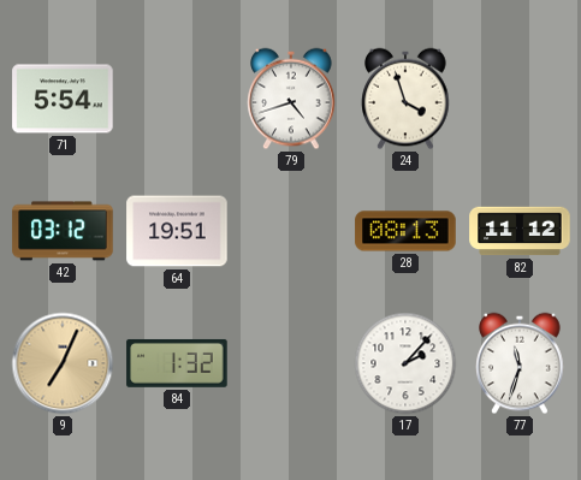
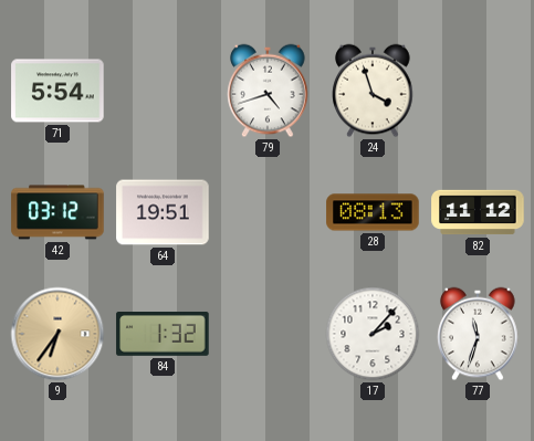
9: 7:04 -> 6:36 (57, 334)
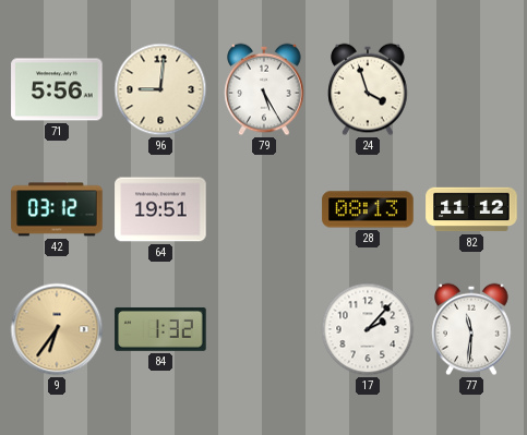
71: 5:54 -> 5:56 (57, 89)
96: none -> 9:01 (160, 89)
79: 4:42 -> 5:25 (264, 89)
77: 11:33 -> 11:31 (471, 329)
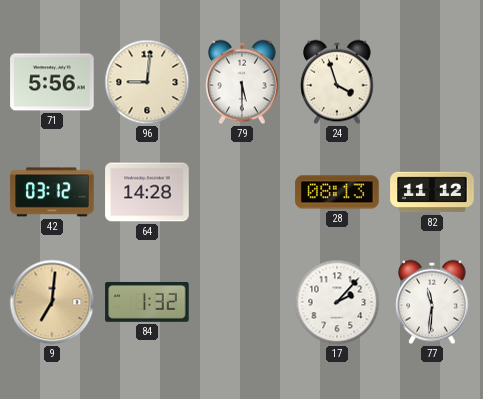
79: 5:25 -> 5:30 (242, 82)
64: 19:51 -> 14:28 (147, 192)
9: 6:36 -> 7:01 (52, 302)
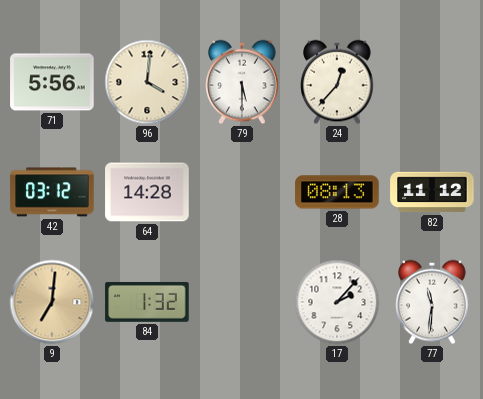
96: 9:01 -> 4:01 (147, 82)
24: 3:57 -> 12:37 (337, 82)
